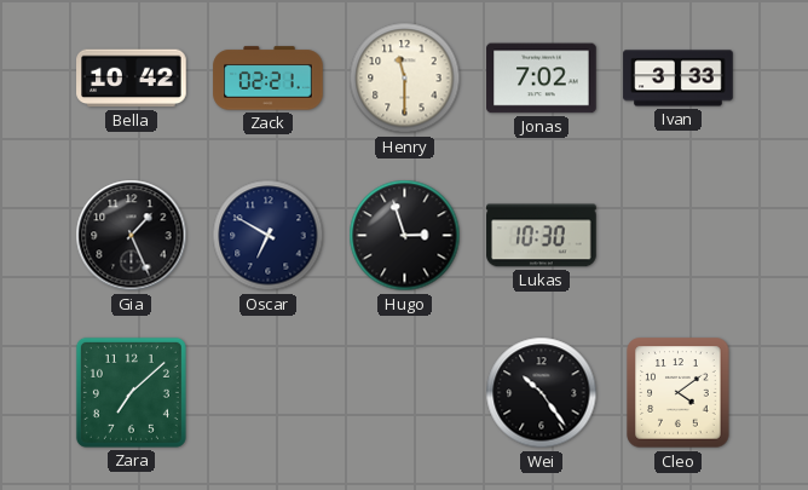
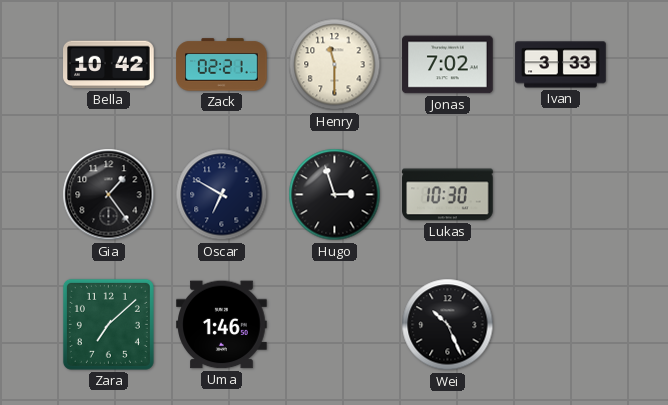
Gia: 1:26 -> 1:24 (109, 195)
Uma: none -> 1:46 (222, 325)
Wei: 10:24 -> 10:26 (448, 325)
Cleo: 4:09 -> none (679, 393)
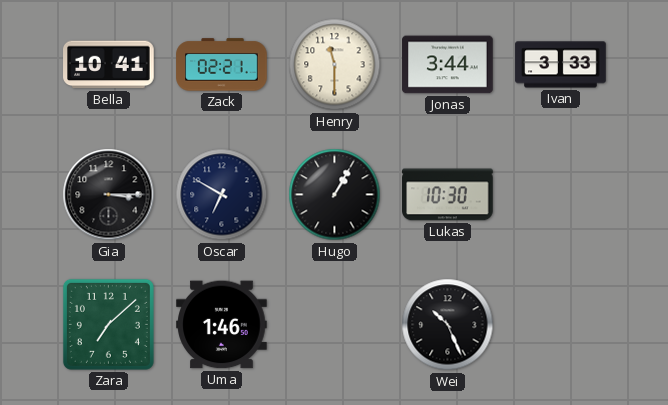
Bella: 10:42 -> 10:41 (109, 65)
Jonas: 7:02 -> 3:44 (448, 65)
Gia: 1:24 -> 3:15 (109, 195)
Hugo: 2:57 -> 1:05 (335, 195)
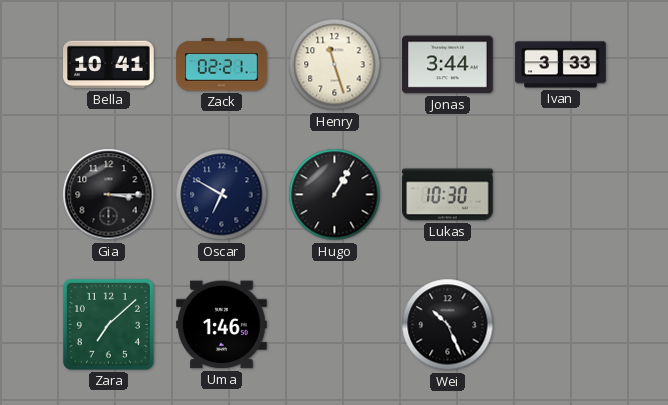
Henry: 11:30 -> 11:27 (335, 65)
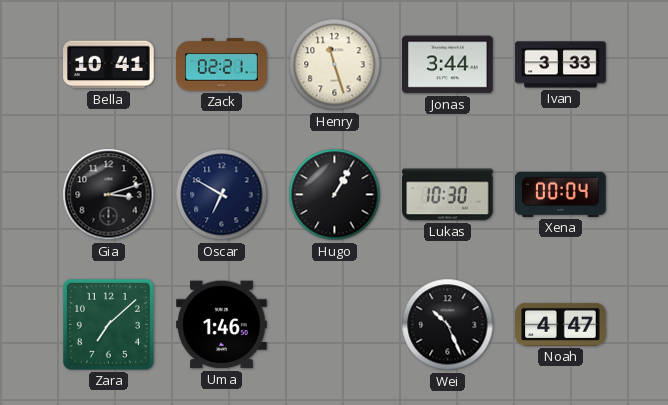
Gia: 3:15 -> 3:12 (109, 195)
Xena: none -> 00:04 (561, 194)
Noah: none -> 4:47 (561, 324)
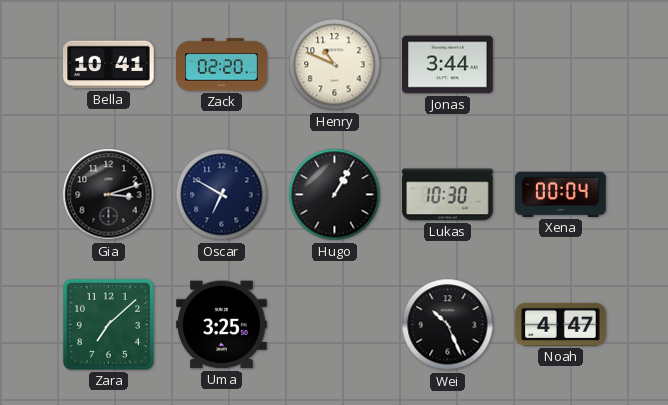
Zack: 02:21 -> 02:20 (222, 65)
Henry: 11:27 -> 10:49 (335, 65)
Ivan: 3:33 -> none (561, 65)
Uma: 1:46 -> 3:25 (222, 325)
